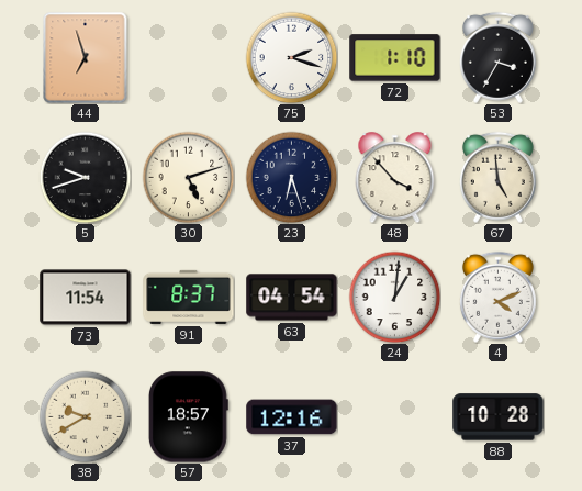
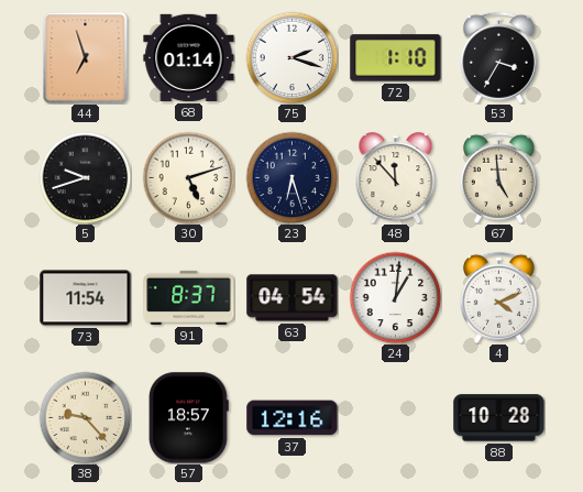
68: none -> 01:14 (189, 57)
48: 3:53 -> 11:53 (396, 178)
38: 9:40 -> 9:23 (85, 417)
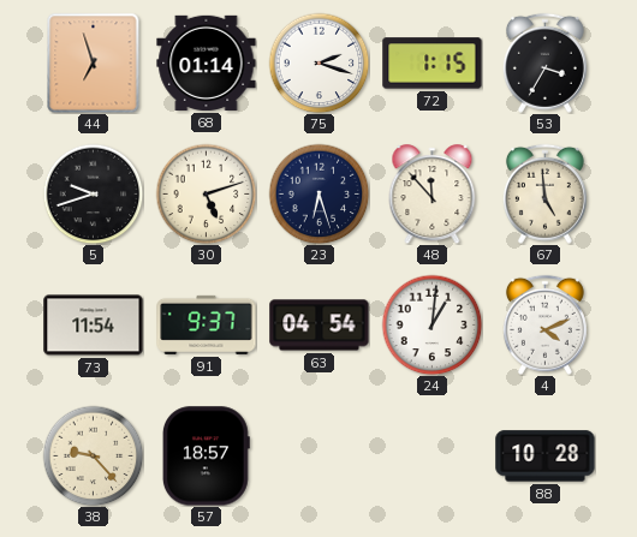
72: 1:10 -> 1:15 (433, 64)
91: 8:37 -> 9:37 (207, 324)
37: 12:16 -> none (293, 418)
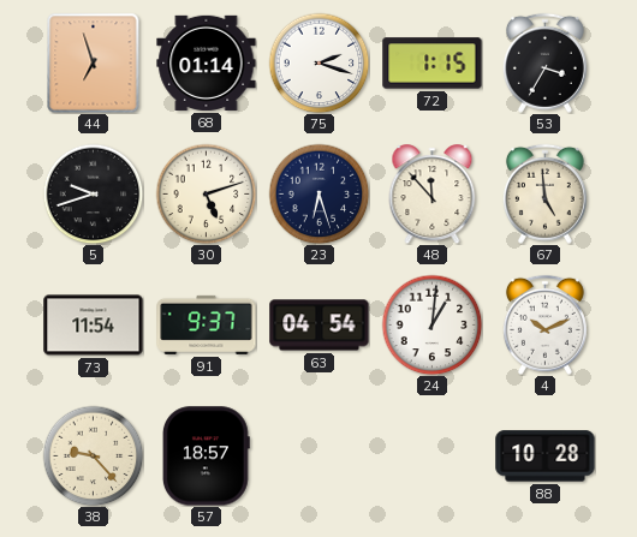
4: 4:11 -> 10:11 (544, 324)
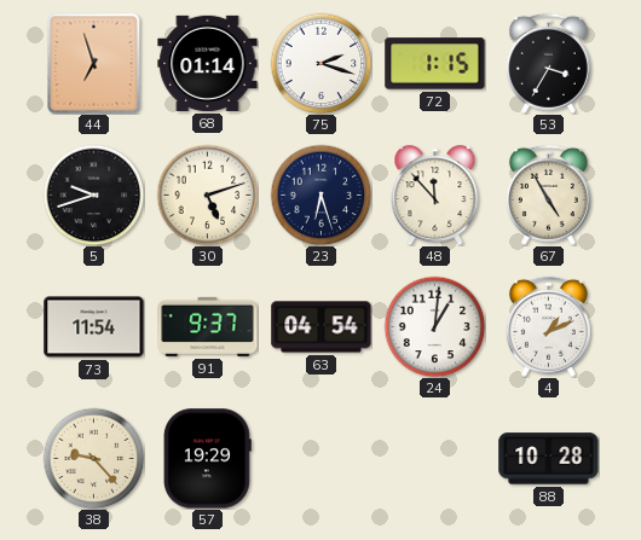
67: 4:59 -> 4:55 (548, 194)
4: 10:11 -> 1:11 (548, 326)
57: 18:57 -> 19:29 (207, 459)
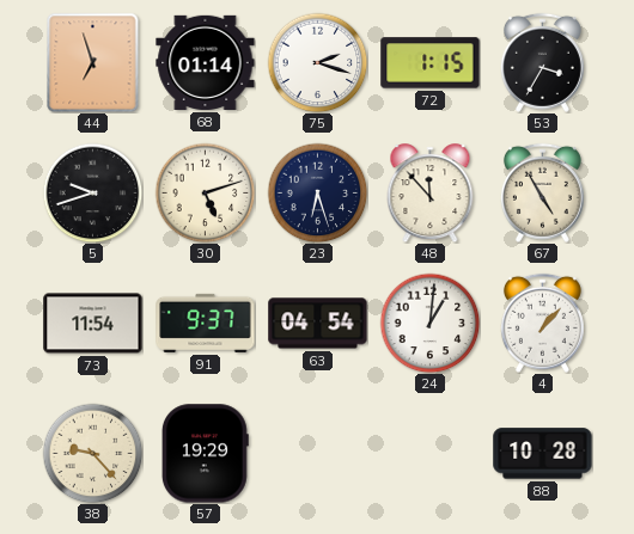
4: 1:11 -> 1:07 (542, 323)
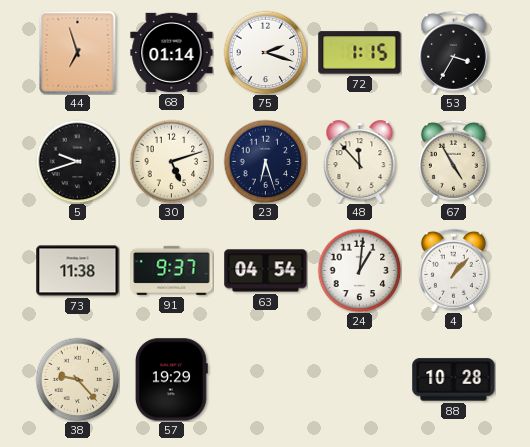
73: 11:54 -> 11:38 (78, 271)
